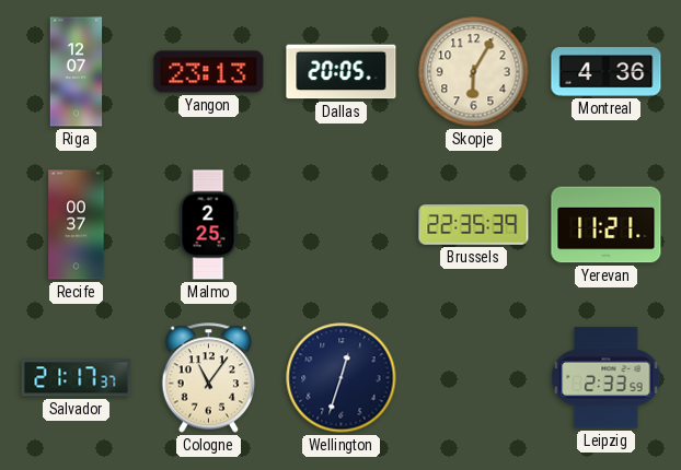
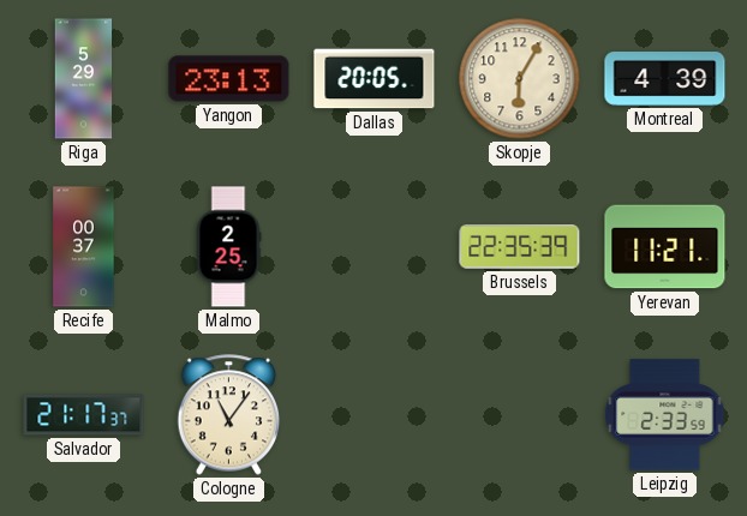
Riga: 12:07 -> 5:29 (84, 79)
Montreal: 4:36 -> 4:39 (665, 79)
Wellington: 12:33 -> none (342, 378)
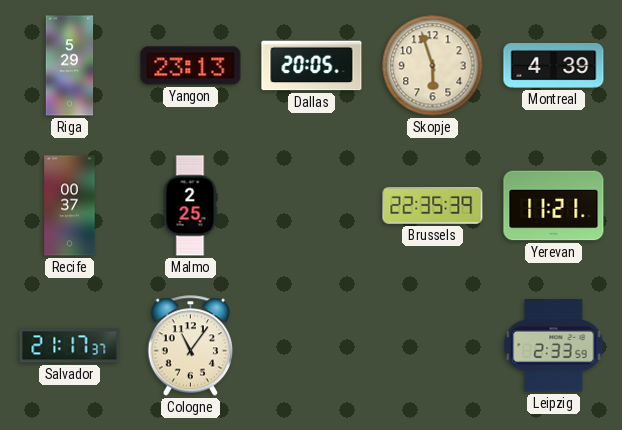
Skopje: 6:05 -> 5:57 (433, 66)
